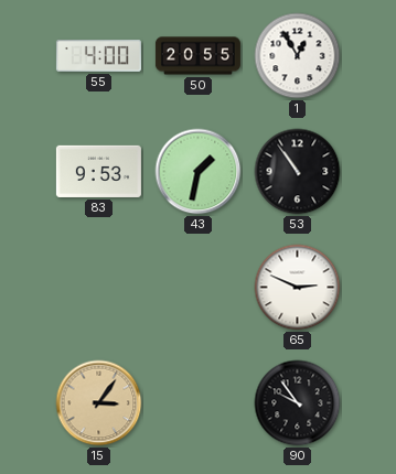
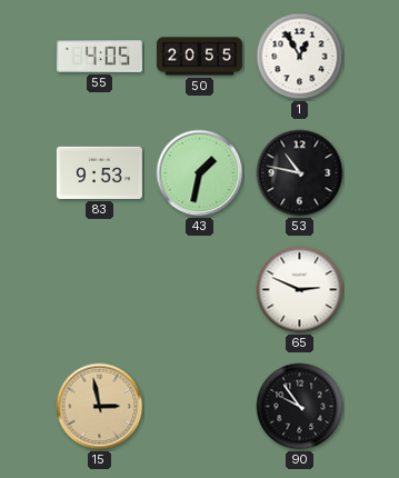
55: 4:00 -> 4:05 (99, 57)
53: 10:54 -> 10:47 (300, 173)
15: 3:06 -> 2:58 (100, 407)
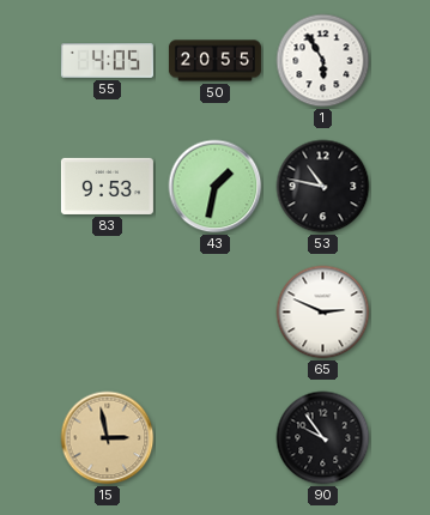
1: 12:55 -> 5:55 (323, 61)
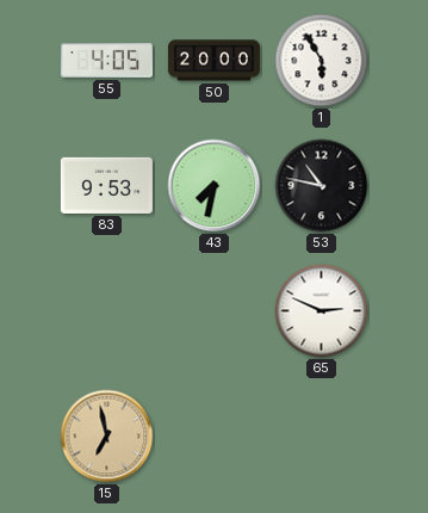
50: 20:55 -> 20:00 (213, 61)
43: 1:32 -> 7:32 (215, 186)
15: 2:58 -> 6:58 (107, 437)
90: 9:54 -> none (323, 438)
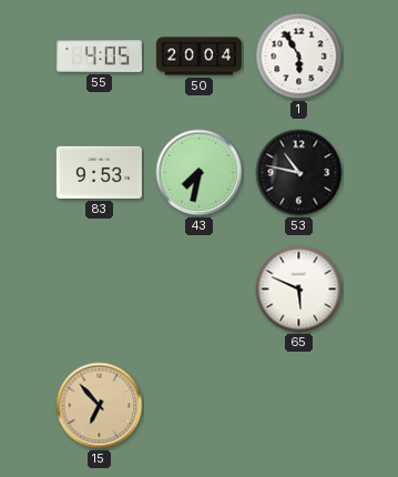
50: 20:00 -> 20:04 (198, 57)
65: 2:49 -> 5:49 (299, 290)
15: 6:58 -> 6:53 (100, 406)
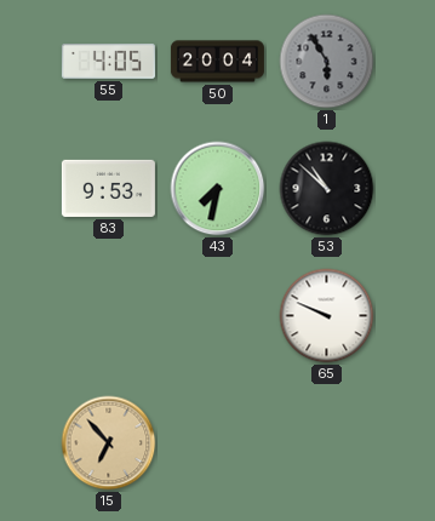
1 dial: white -> grey (327, 62)
53: 10:47 -> 10:52 (327, 189)
65: 5:49 -> 9:49 (327, 316)
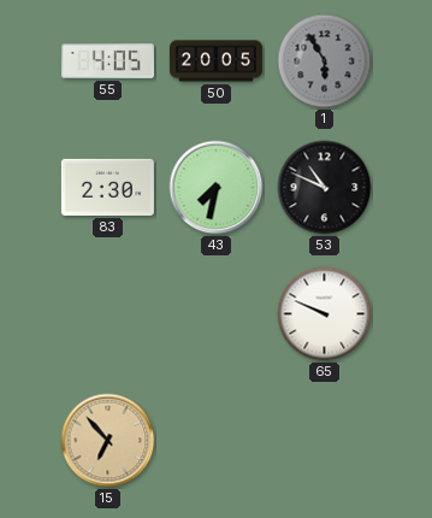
50: 20:04 -> 20:05 (215, 61)
83: 9:53 -> 2:30 (107, 187)
53: 10:52 -> 10:49 (325, 188)
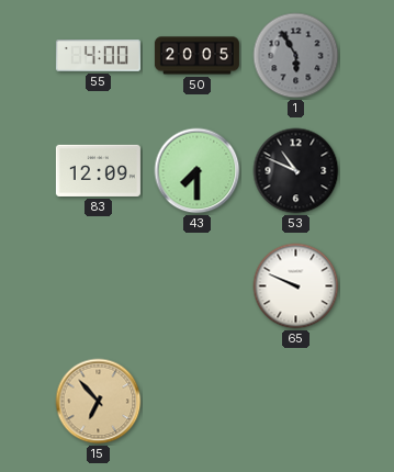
55: 4:05 -> 4:00 (98, 56)
83: 2:30 -> 12:09 (98, 170)
43: 7:32 -> 7:30 (198, 171)
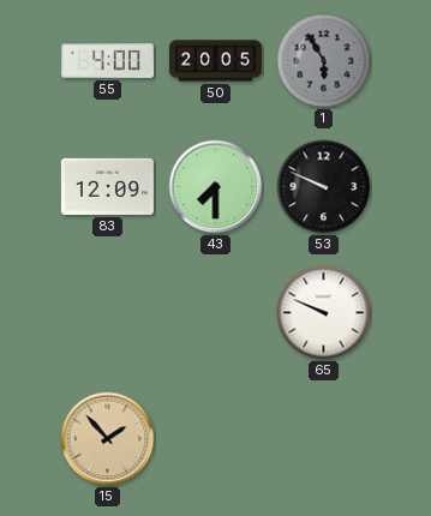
53: 10:49 -> 9:49 (324, 187)
15: 6:53 -> 1:53 (108, 439)
